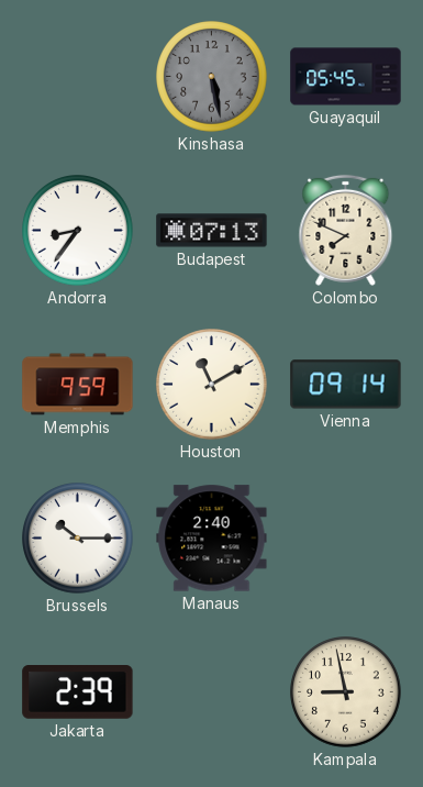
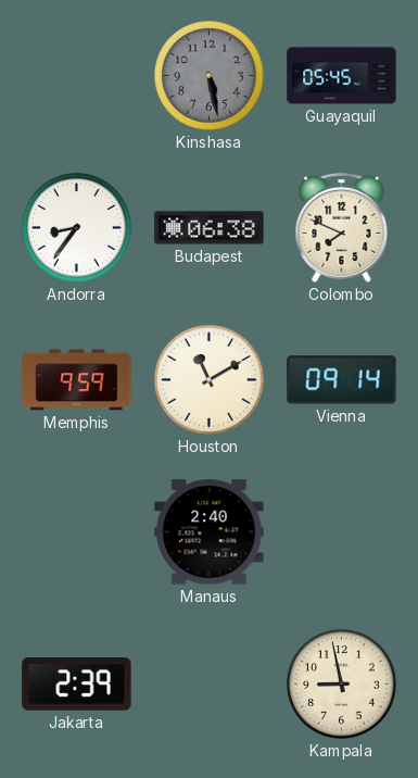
Budapest: 07:13 -> 06:38 (210, 228)
Brussels: 10:15 -> none (78, 539)
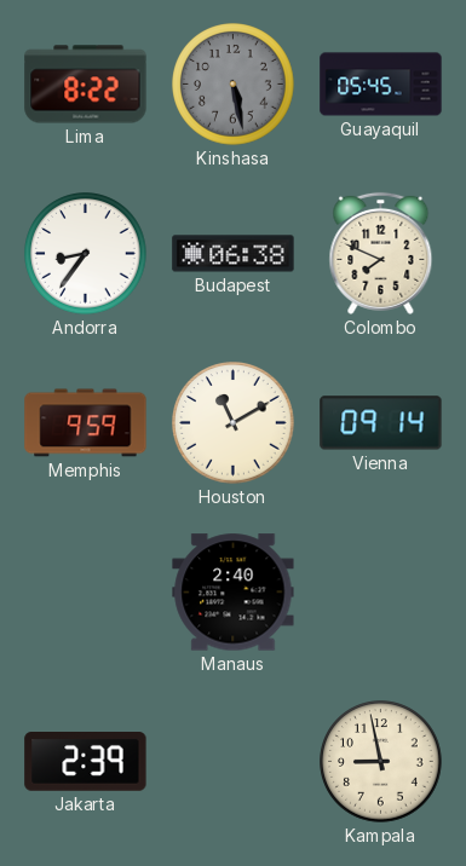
Lima: none -> 8:22 (86, 85)
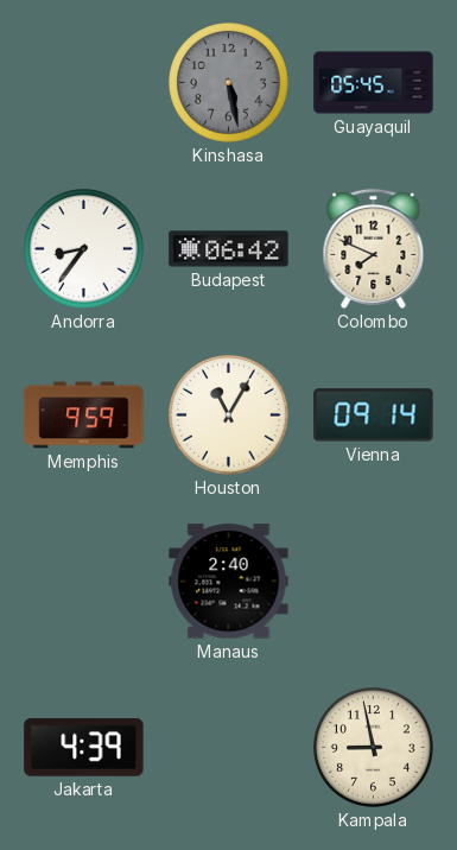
Lima: 8:22 -> none (86, 85)
Budapest: 06:38 -> 06:42 (229, 249)
Houston: 11:10 -> 11:05 (229, 416)
Jakarta: 2:39 -> 4:39 (84, 748)
